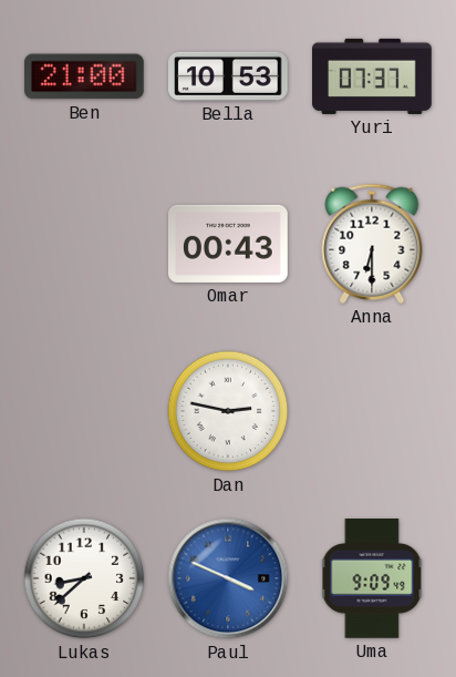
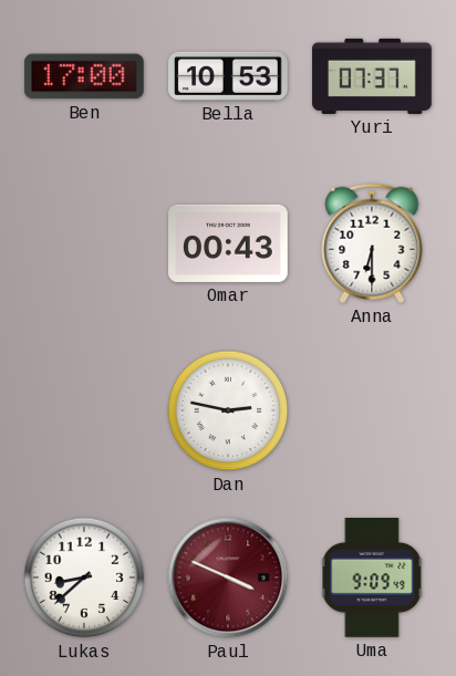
Ben: 21:00 -> 17:00 (84, 76)
Paul dial: blue -> burgundy (228, 578)
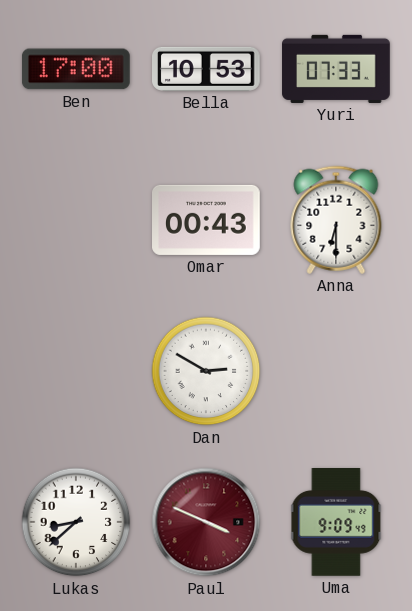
Yuri: 07:37 -> 07:33 (336, 69)
Dan: 2:47 -> 2:50 (206, 371)
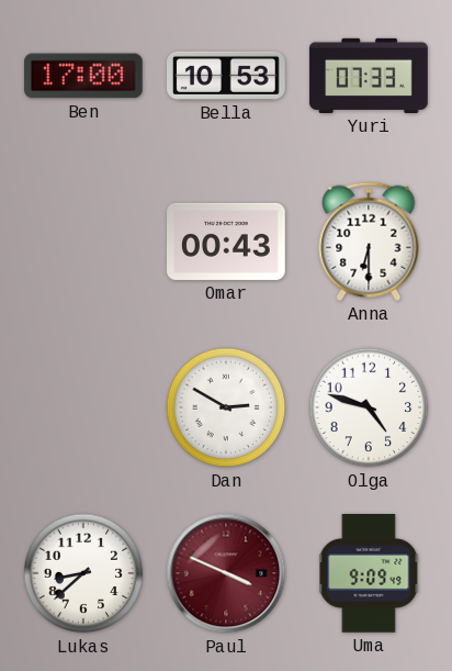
Olga: none -> 4:48 (369, 407)
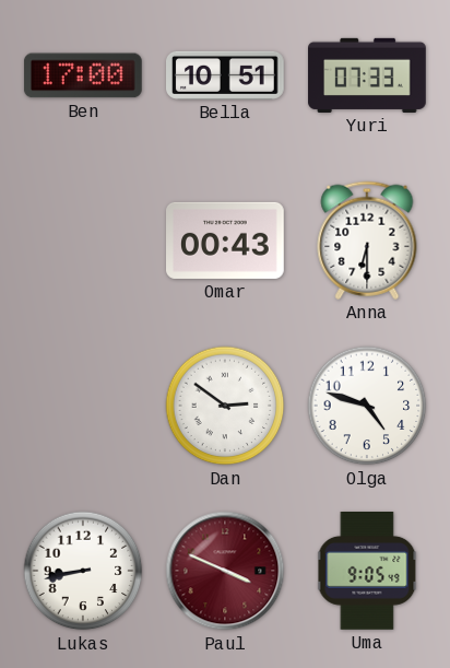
Bella: 10:53 -> 10:51 (226, 75)
Dan: 2:50 -> 2:51 (225, 406)
Lukas: 8:38 -> 8:43 (83, 571)
Uma: 9:09 -> 9:05 (367, 572)
